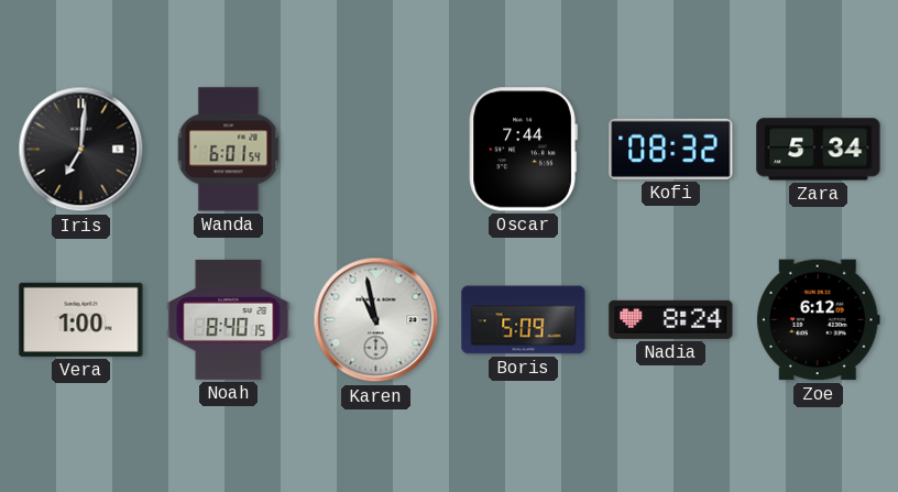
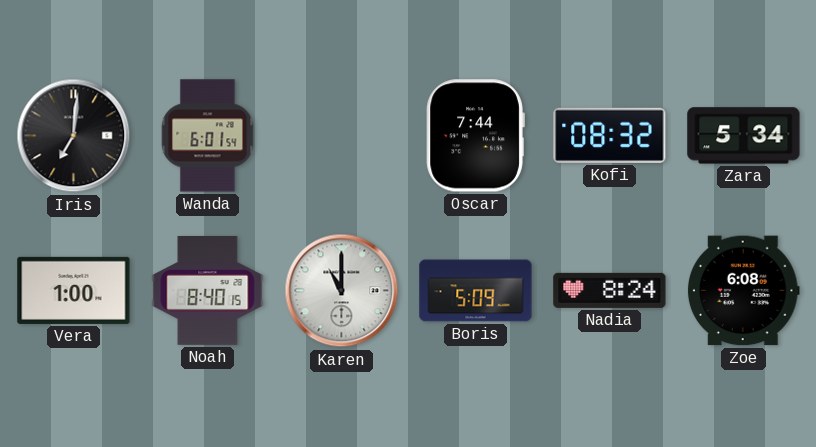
Karen: 10:58 -> 11:00 (342, 291)
Zoe: 6:12 -> 6:08 (743, 291)
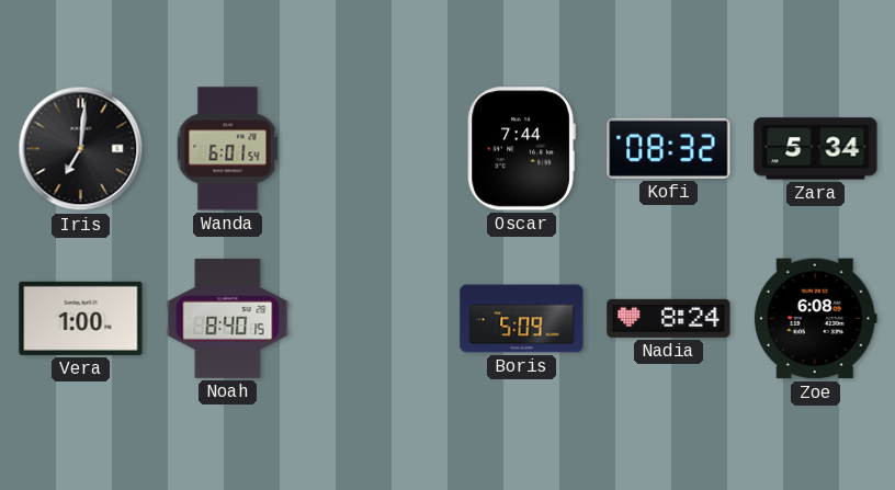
Karen: 11:00 -> none (342, 291)
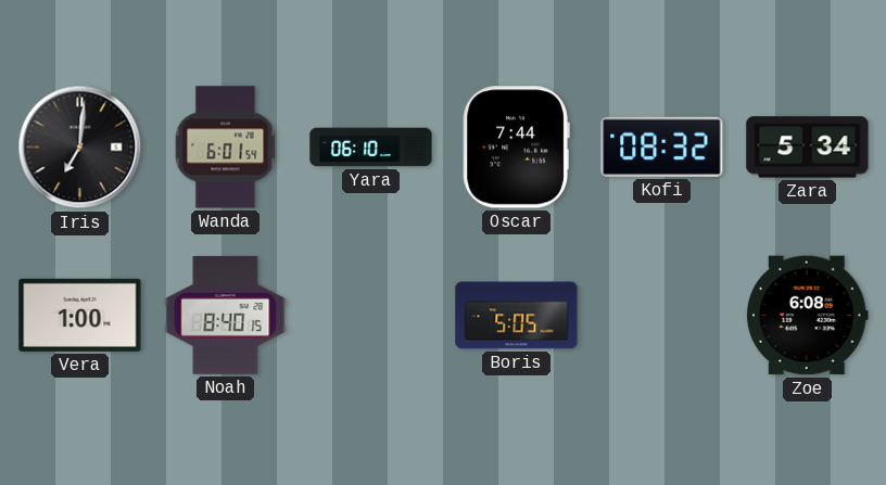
Yara: none -> 06:10 (371, 148)
Boris: 5:09 -> 5:05 (517, 316)
Nadia: 8:24 -> none (669, 318)
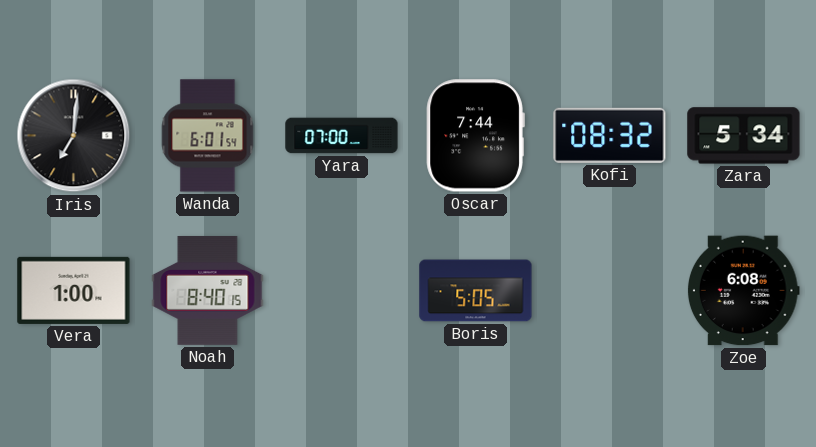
Yara: 06:10 -> 07:00 (342, 136)
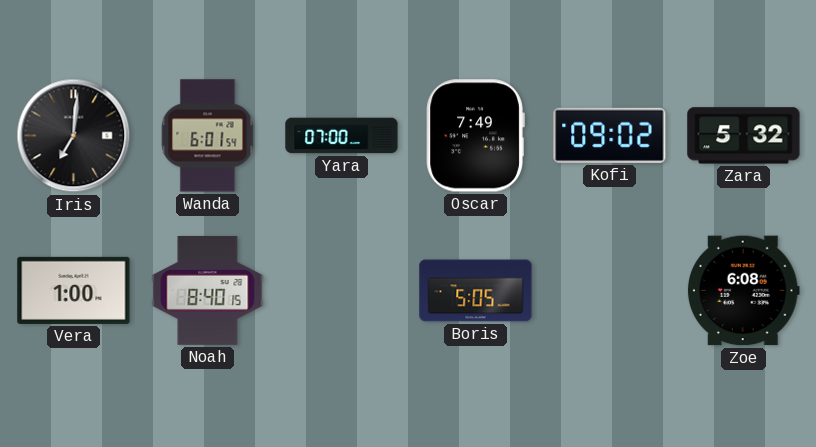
Oscar: 7:44 -> 7:49 (475, 136)
Kofi: 08:32 -> 09:02 (610, 135)
Zara: 5:34 -> 5:32 (744, 136)
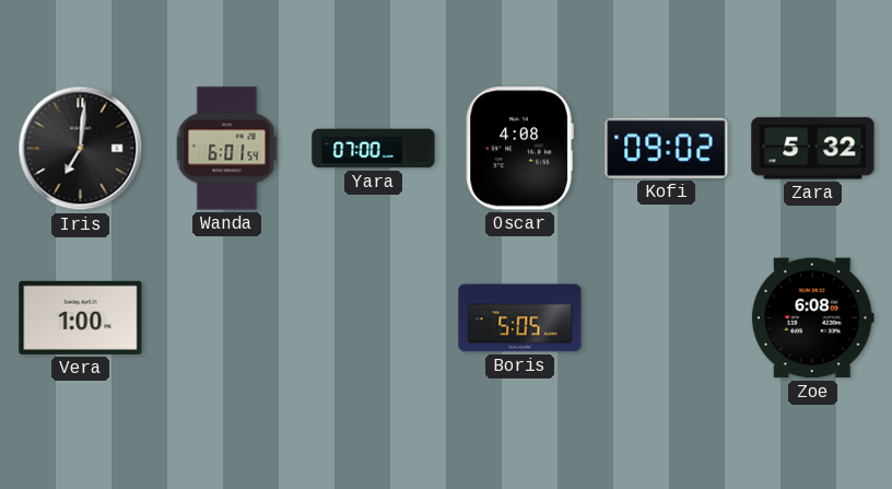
Oscar: 7:49 -> 4:08 (519, 149)
Noah: 8:40 -> none (208, 290)
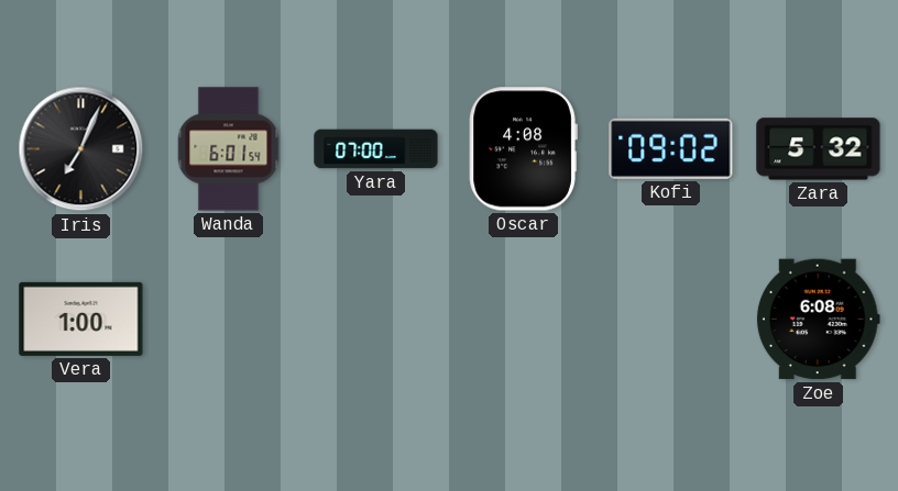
Iris: 7:01 -> 7:04 (81, 149)
Boris: 5:05 -> none (520, 318)
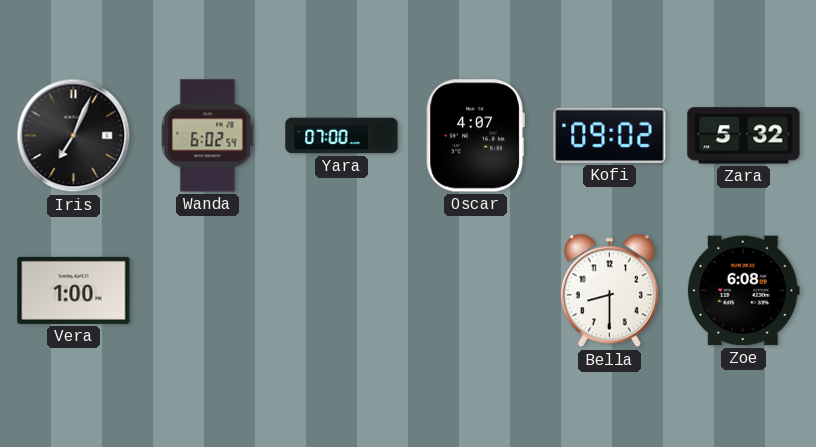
Wanda: 6:01 -> 6:02 (208, 136)
Oscar: 4:08 -> 4:07 (475, 136)
Bella: none -> 8:30 (609, 291)
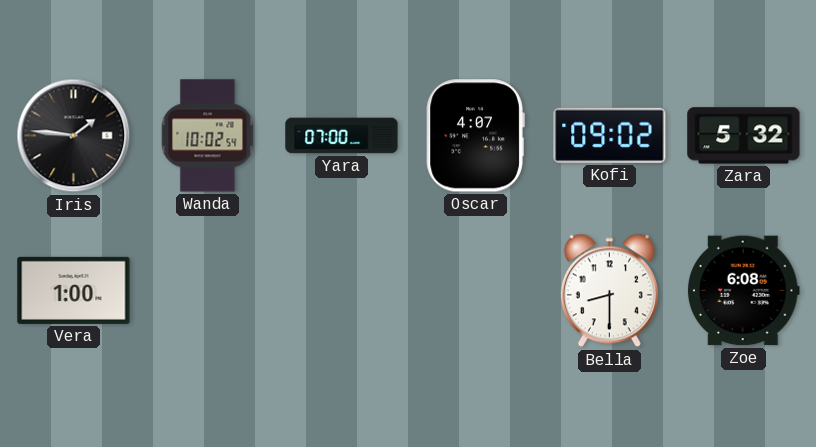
Iris: 7:04 -> 1:46 (74, 136)
Wanda: 6:02 -> 10:02 (208, 136)
